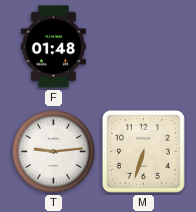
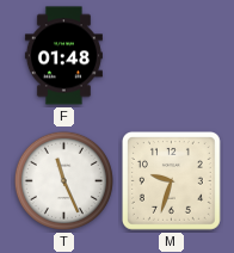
T: 9:14 -> 11:26 (63, 180)
M: 6:33 -> 9:33 (171, 180)
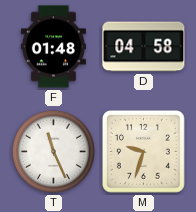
D: none -> 04:58 (144, 47)
